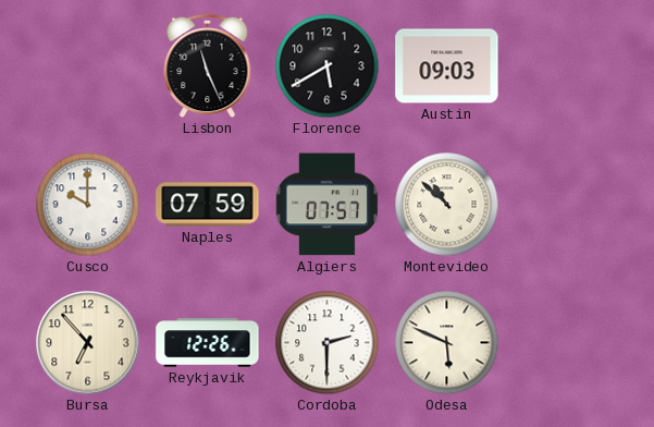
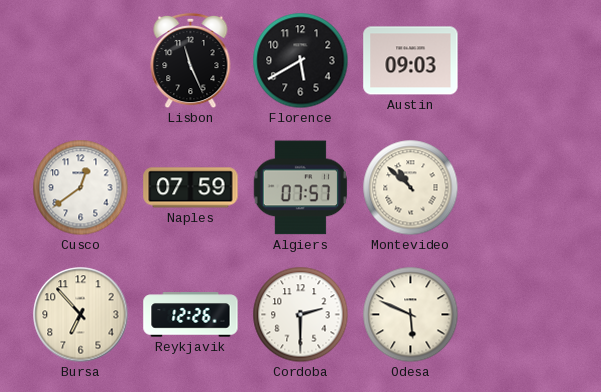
Cusco: 10:00 -> 12:39 (81, 188)
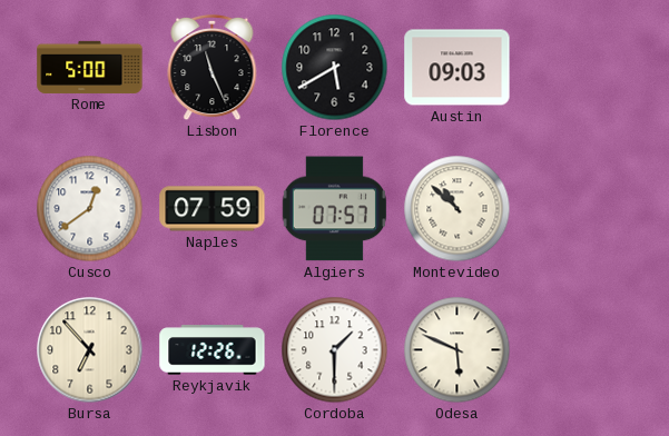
Rome: none -> 5:00 (90, 67)
Cordoba: 2:30 -> 1:30 (335, 350)
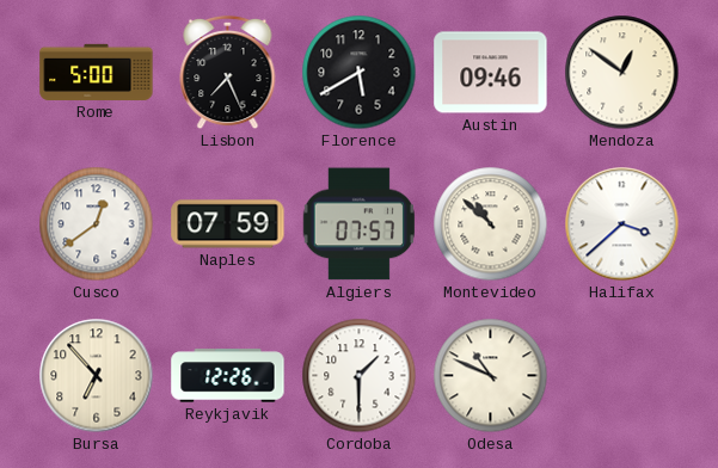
Lisbon: 11:26 -> 7:26 (228, 73)
Austin: 09:03 -> 09:46 (491, 73)
Mendoza: none -> 12:51 (622, 73)
Halifax: none -> 3:38 (622, 224)
Odesa: 5:49 -> 10:49 (491, 376)
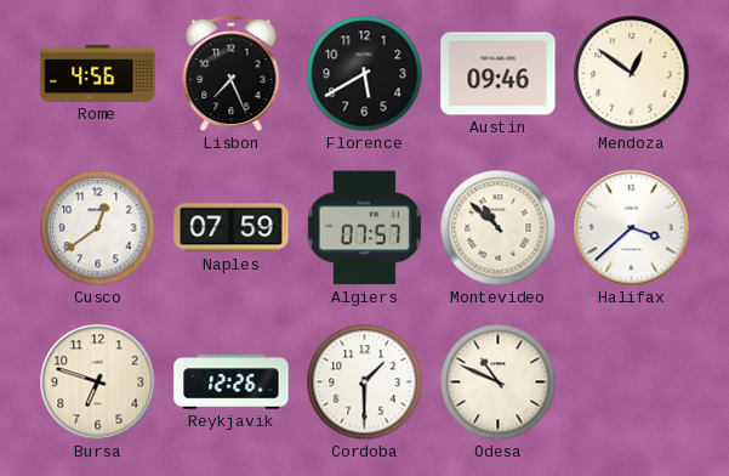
Rome: 5:00 -> 4:56 (98, 73)
Bursa: 6:53 -> 6:48 (98, 382)
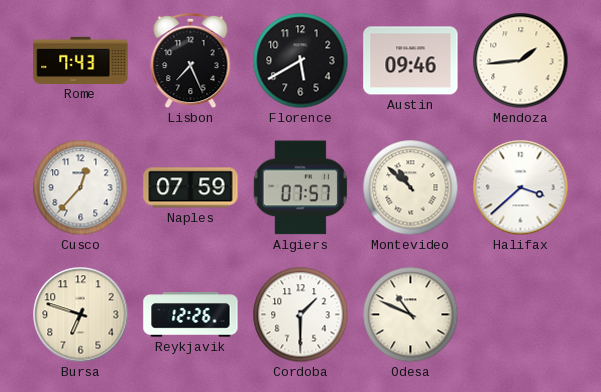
Rome: 4:56 -> 7:43 (81, 60)
Mendoza: 12:51 -> 1:44 (521, 61)
Cusco: 12:39 -> 12:37 (81, 188)
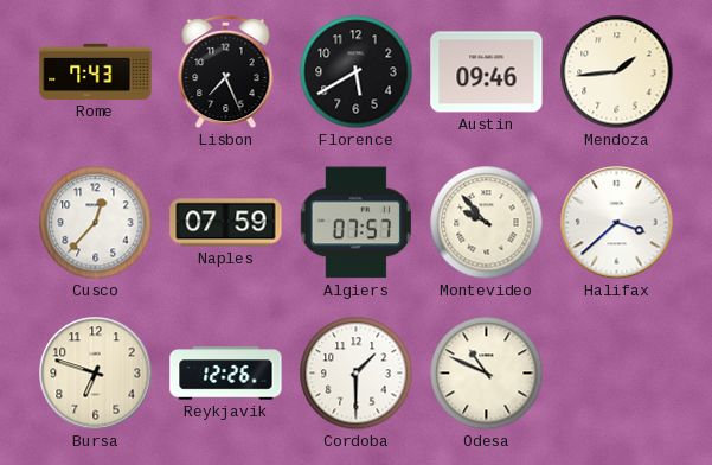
Montevideo: 10:52 -> 9:53 (487, 223)
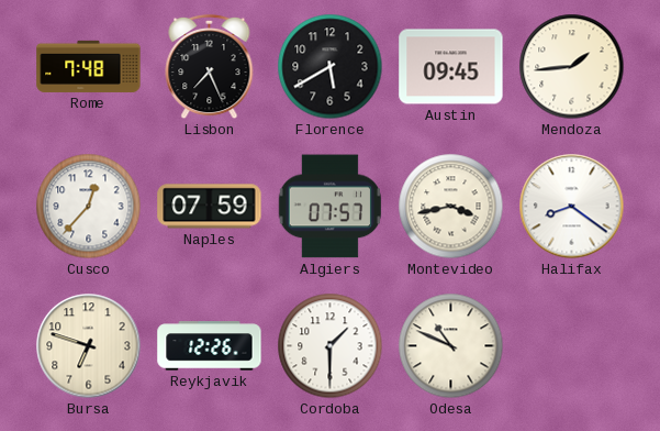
Rome: 7:43 -> 7:48 (89, 66)
Austin: 09:46 -> 09:45 (451, 67)
Montevideo: 9:53 -> 3:43 (451, 207)
Halifax: 3:38 -> 8:21 (572, 207)
